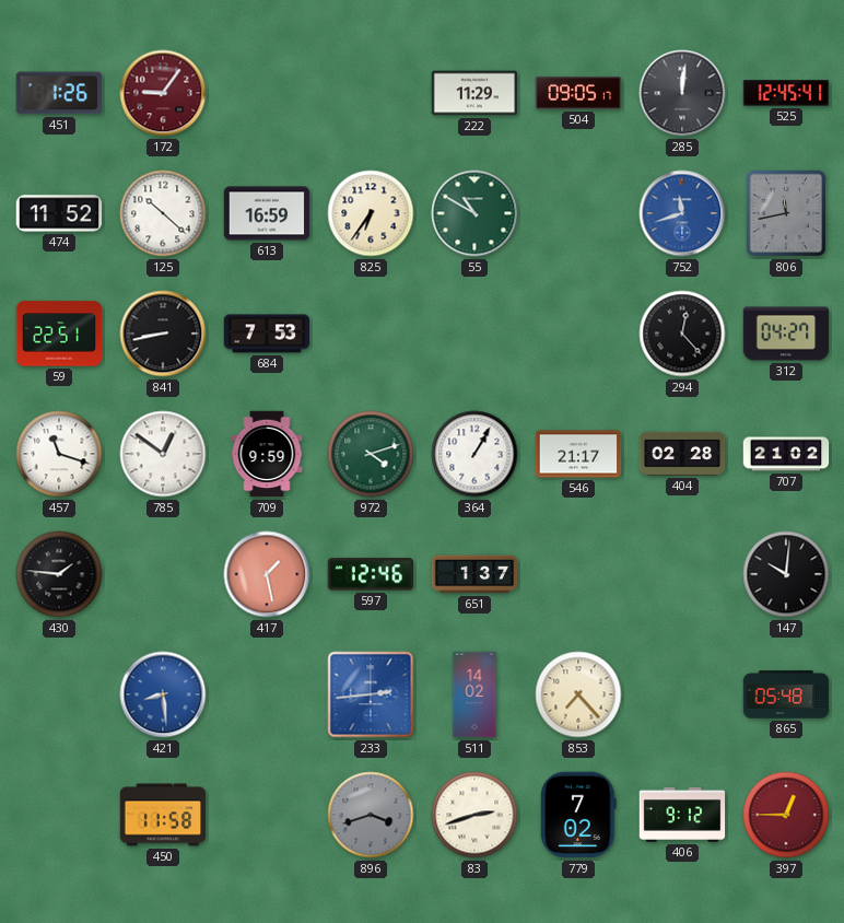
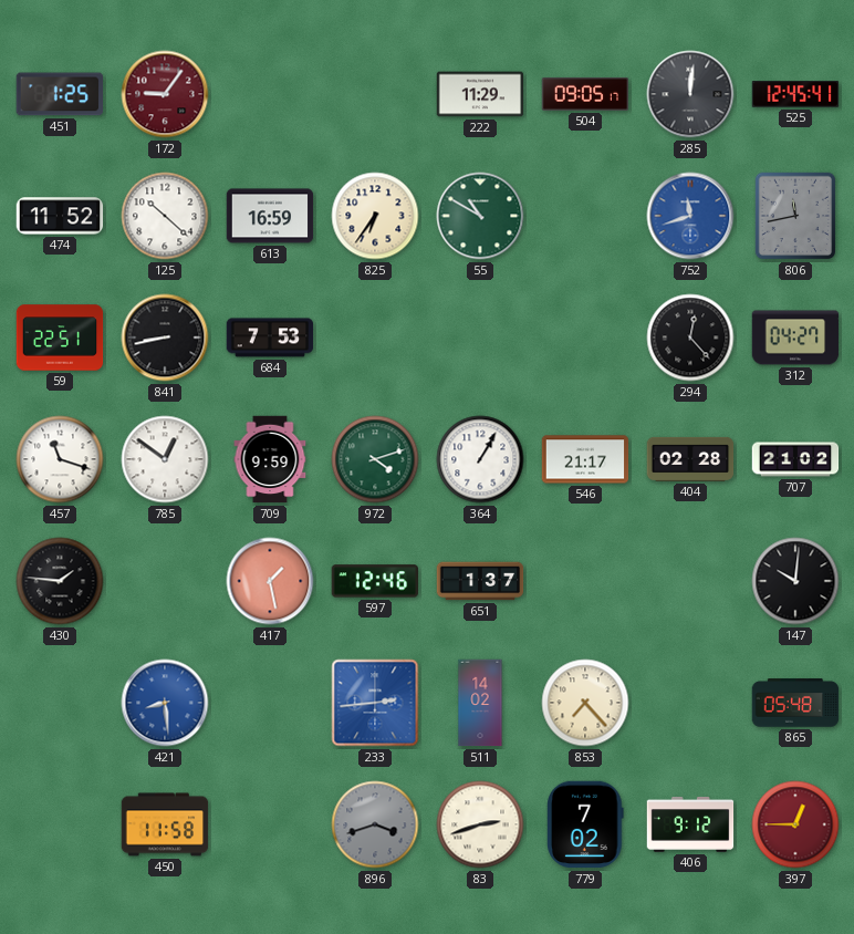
451: 1:26 -> 1:25 (59, 94)
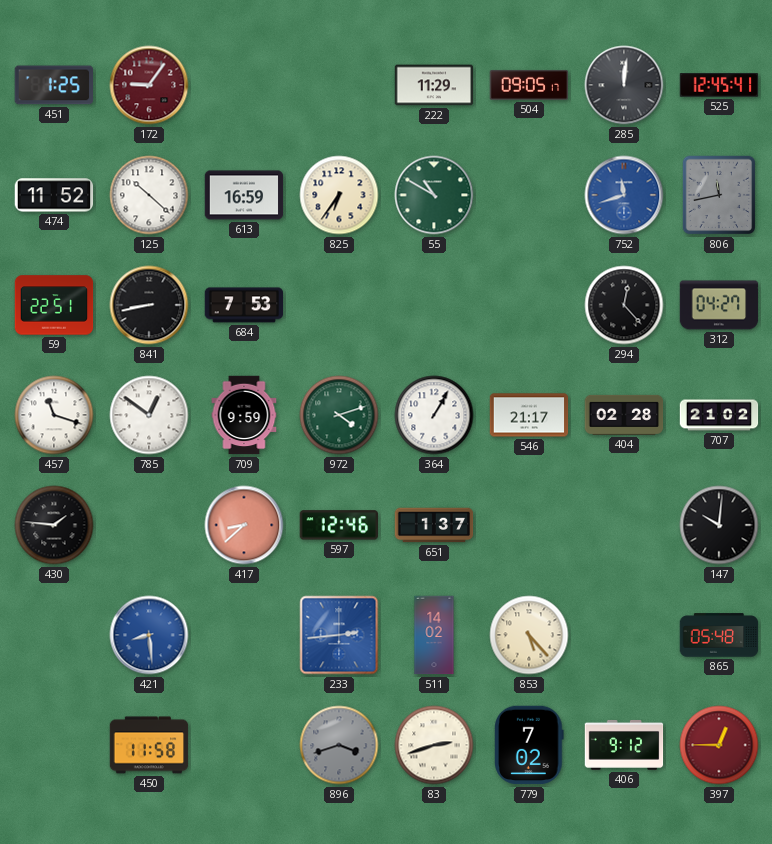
417: 1:28 -> 8:38 (244, 525)
853: 7:23 -> 5:23 (529, 635)
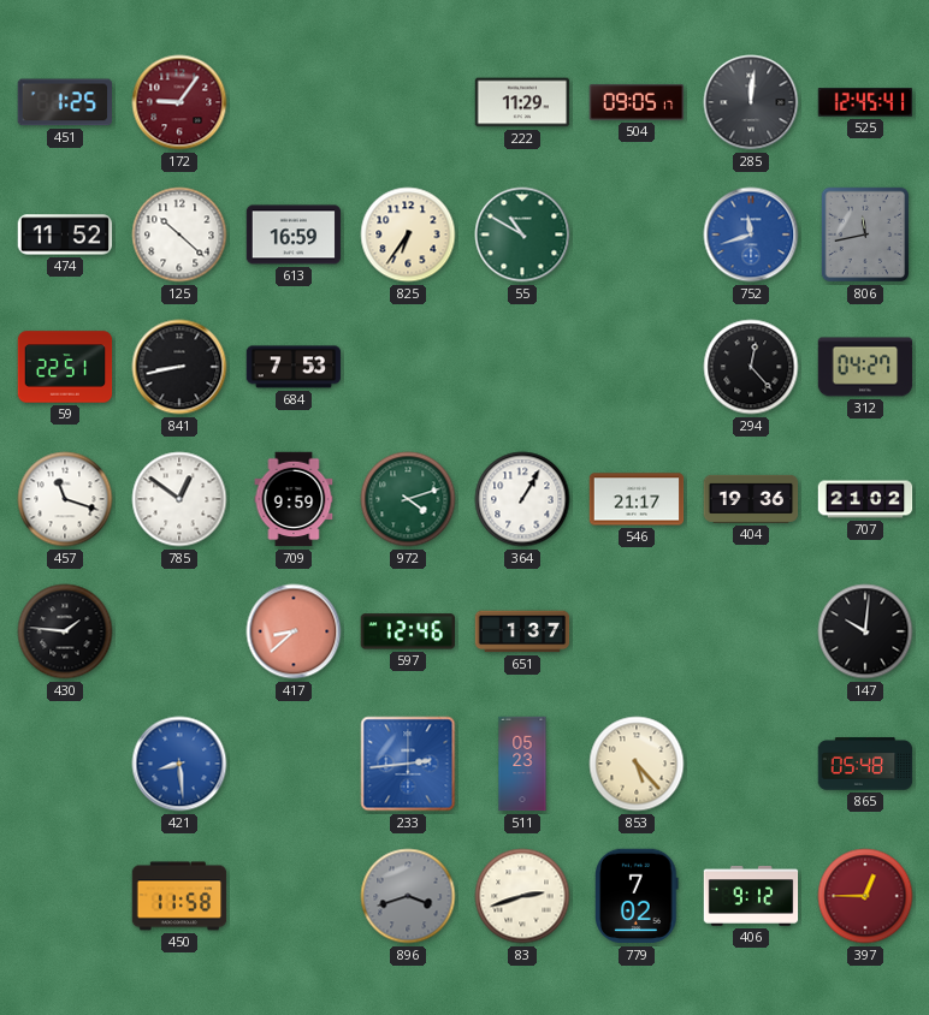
404: 02:28 -> 19:36 (751, 499)
511: 14:02 -> 05:23 (522, 764)
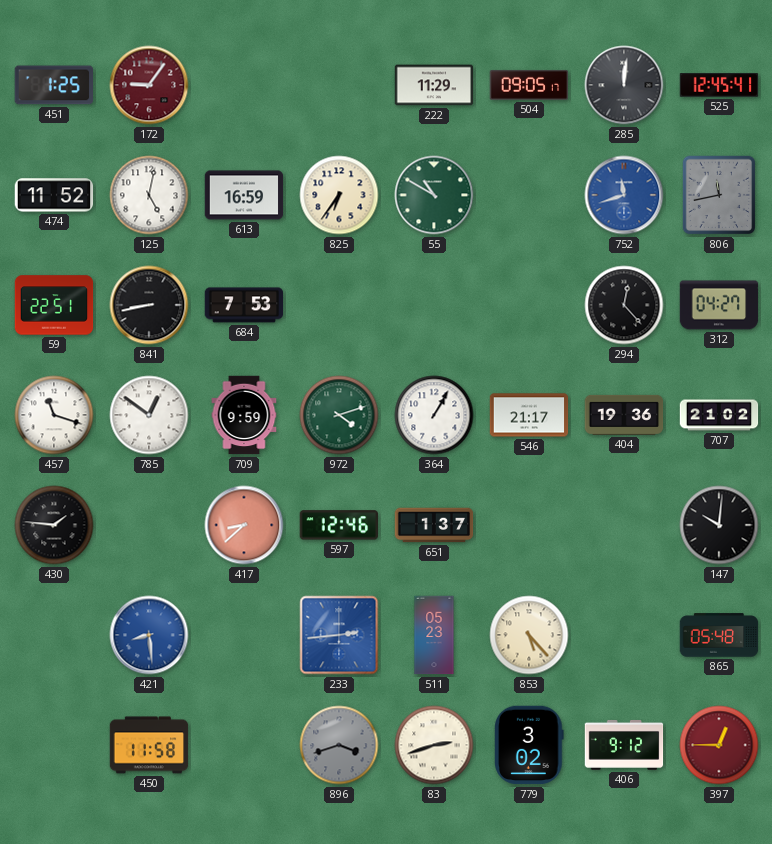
125: 10:22 -> 5:02 (149, 195)
779: 7:02 -> 3:02 (530, 745)
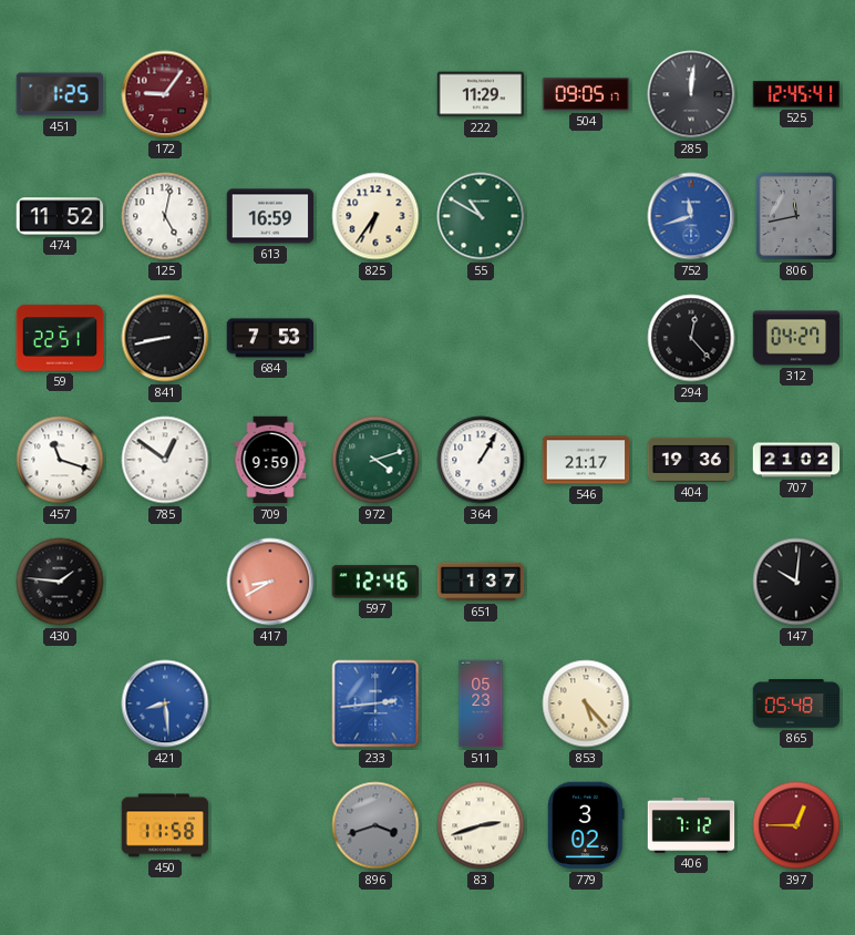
417: 8:38 -> 8:40 (270, 582)
406: 9:12 -> 7:12 (691, 825)
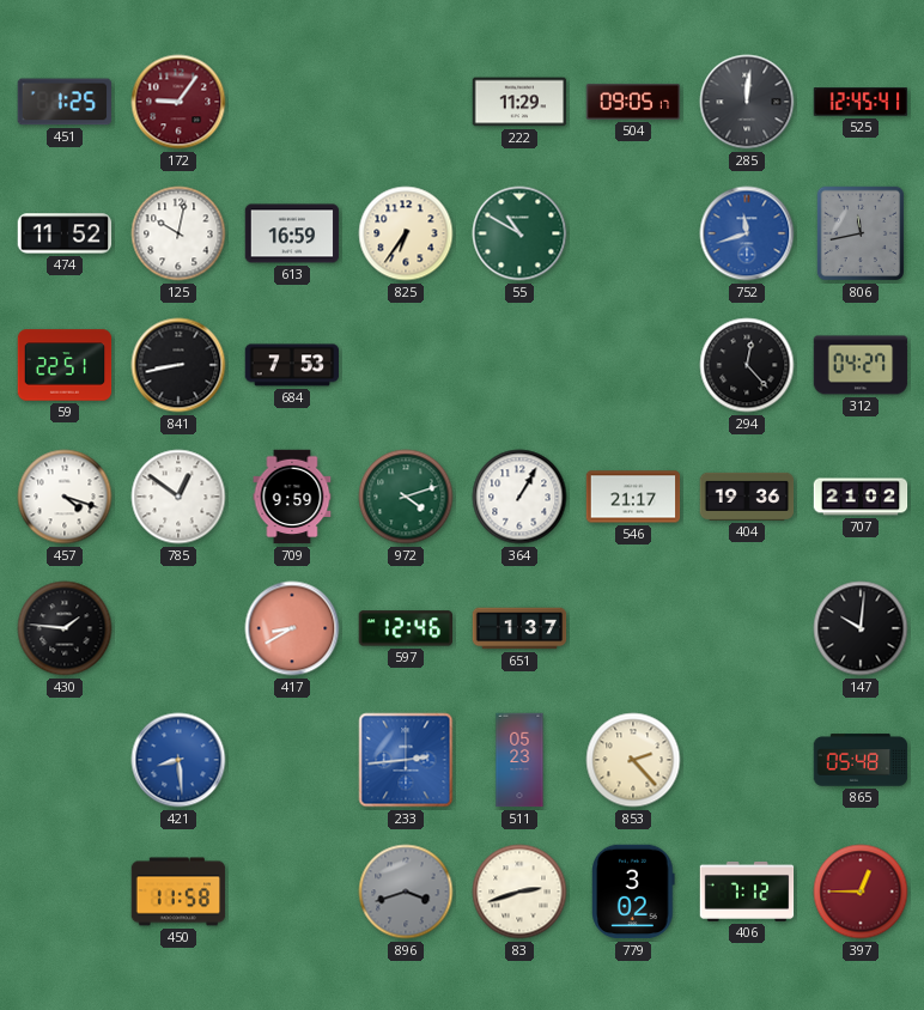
125: 5:02 -> 10:02 (178, 233)
457: 11:18 -> 4:18 (65, 497)
853: 5:23 -> 2:23 (633, 760)
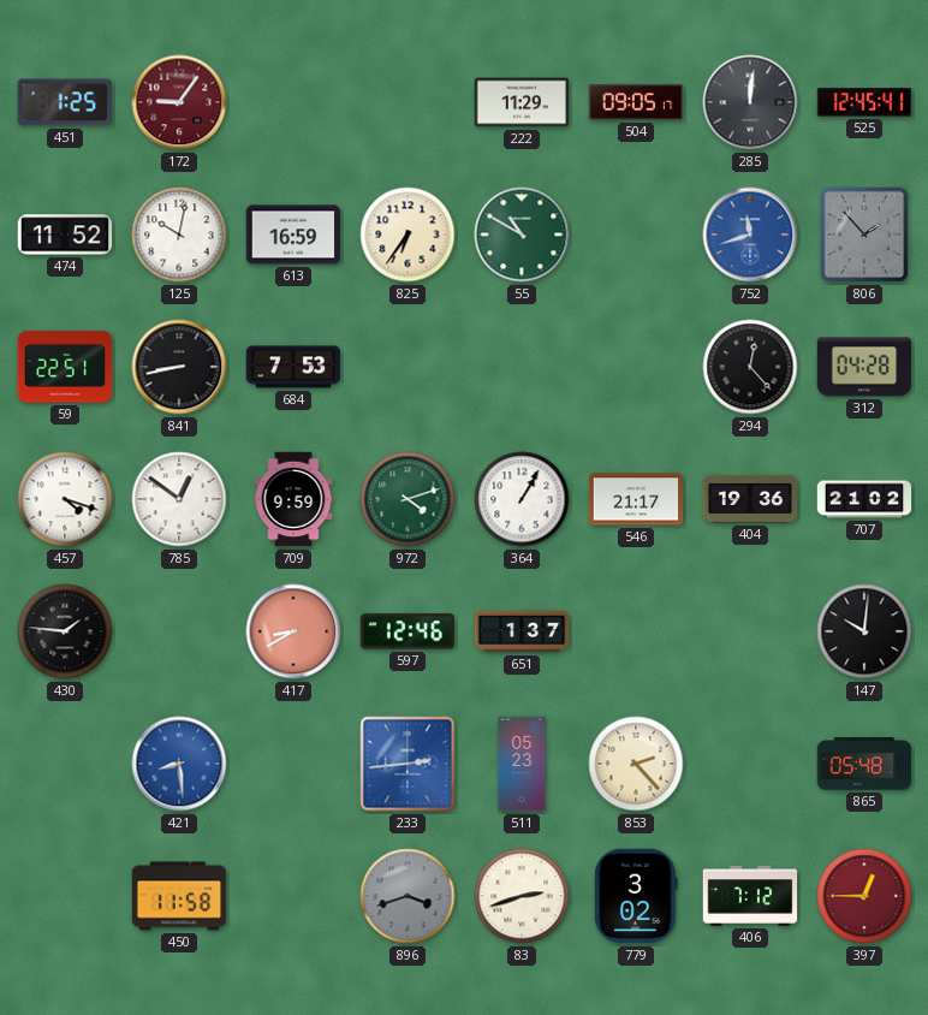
806: 11:43 -> 1:53 (864, 235)
312: 04:27 -> 04:28 (864, 367)
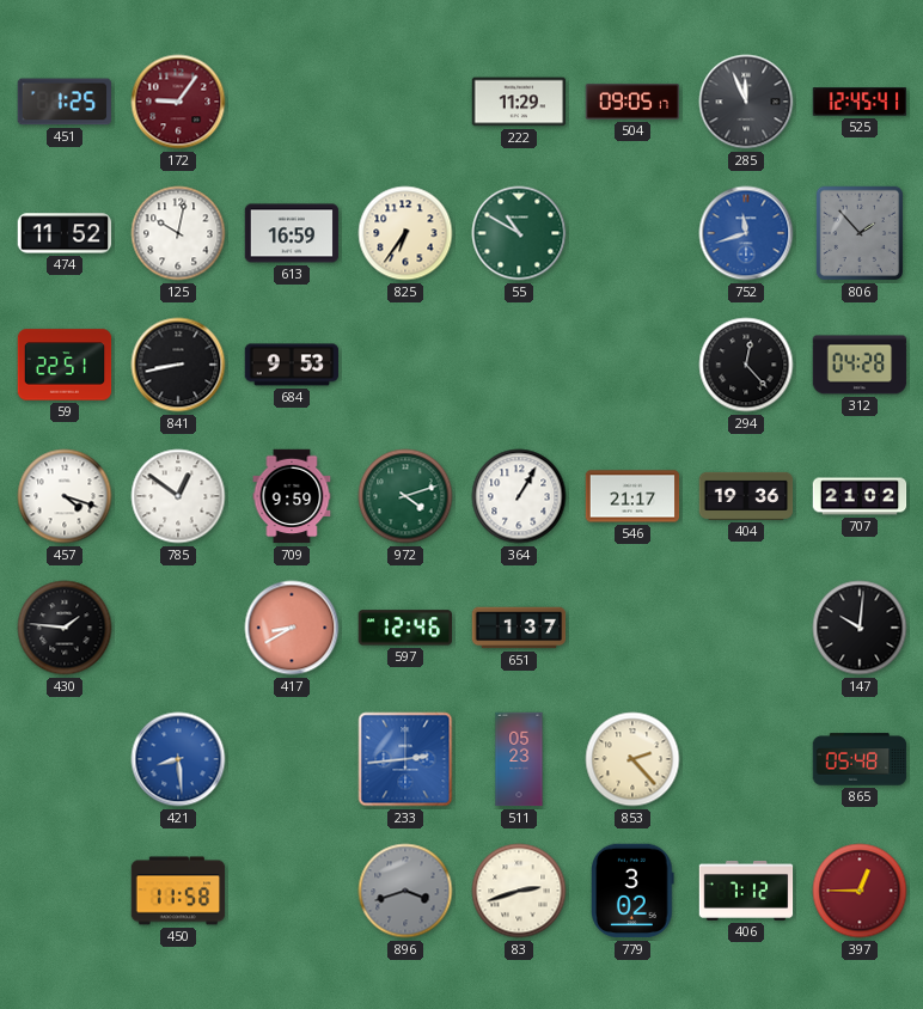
285: 12:01 -> 11:56 (746, 102)
684: 7:53 -> 9:53 (292, 365)
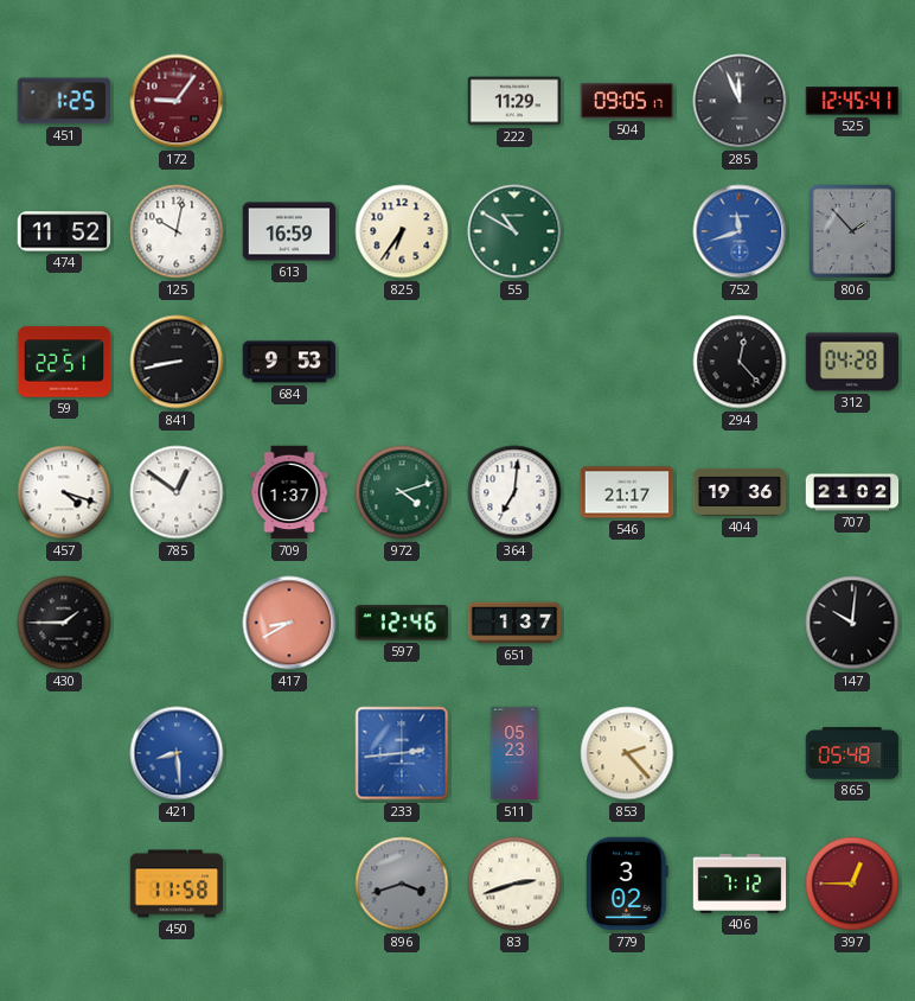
709: 9:59 -> 1:37 (289, 492)
364: 1:05 -> 7:01 (514, 492)
430: 1:46 -> 1:45 (64, 623)
